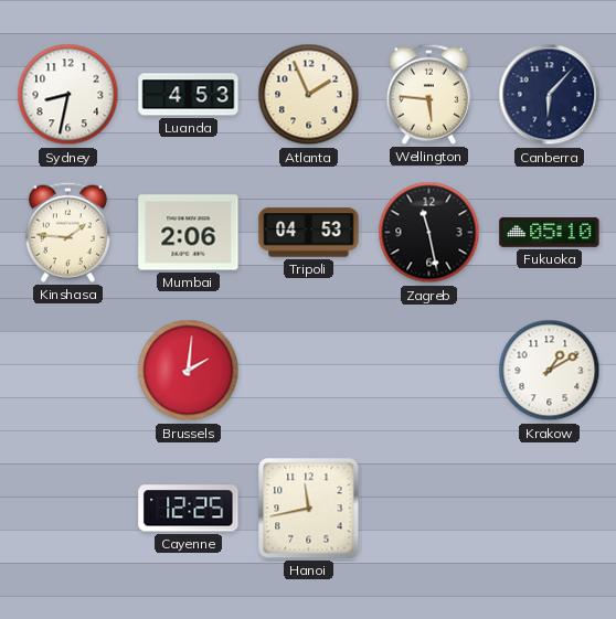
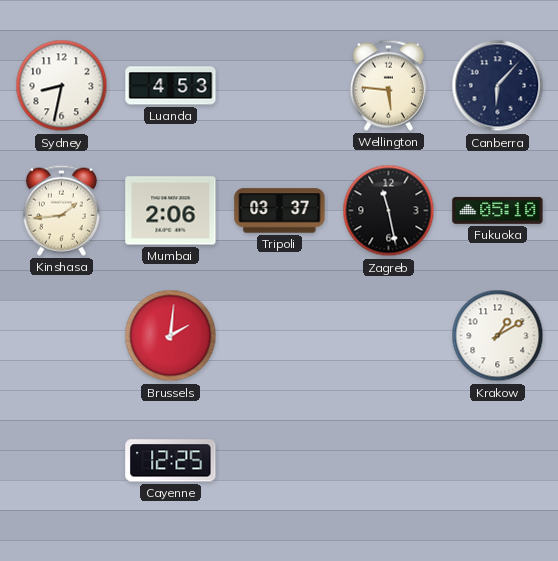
Atlanta: 1:56 -> none (309, 95)
Kinshasa: 1:46 -> 1:44 (61, 210)
Tripoli: 04:53 -> 03:37 (280, 211)
Hanoi: 11:43 -> none (309, 509)
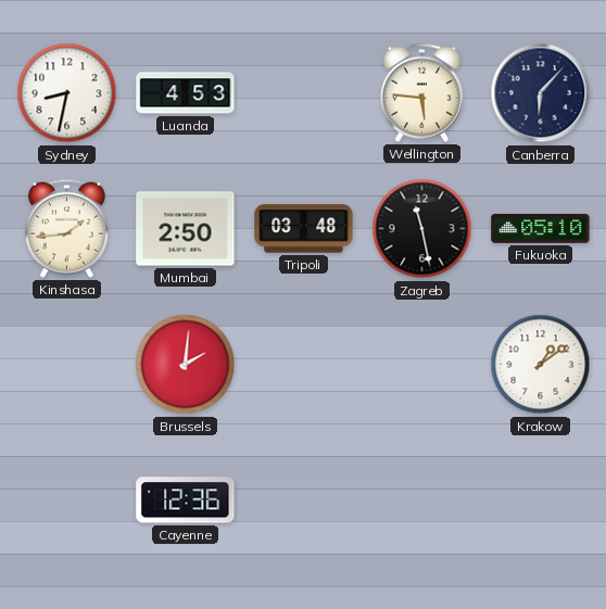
Mumbai: 2:06 -> 2:50 (186, 229)
Tripoli: 03:37 -> 03:48 (304, 229)
Krakow: 1:10 -> 1:09 (541, 365)
Cayenne: 12:25 -> 12:36 (186, 500)
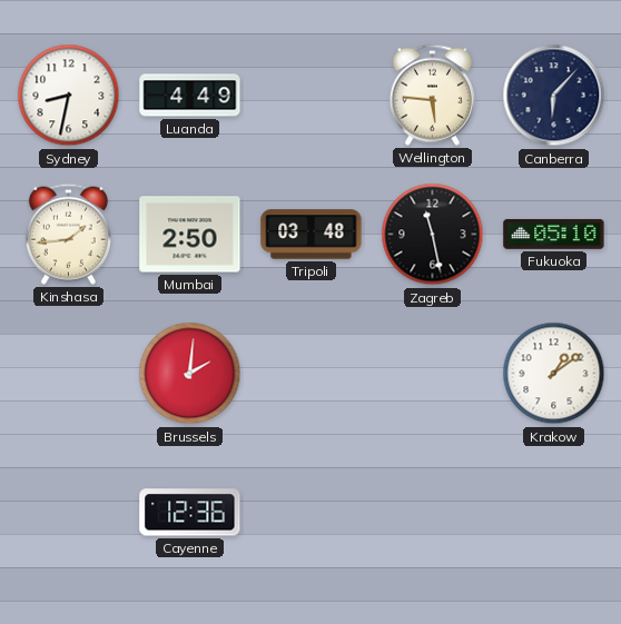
Luanda: 4:53 -> 4:49 (190, 96)
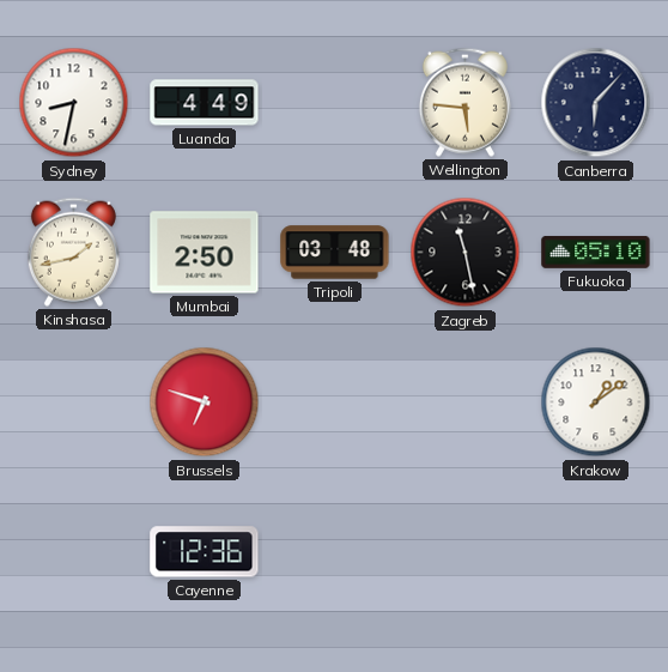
Kinshasa: 1:44 -> 1:43 (73, 252)
Brussels: 2:01 -> 6:48 (205, 402)
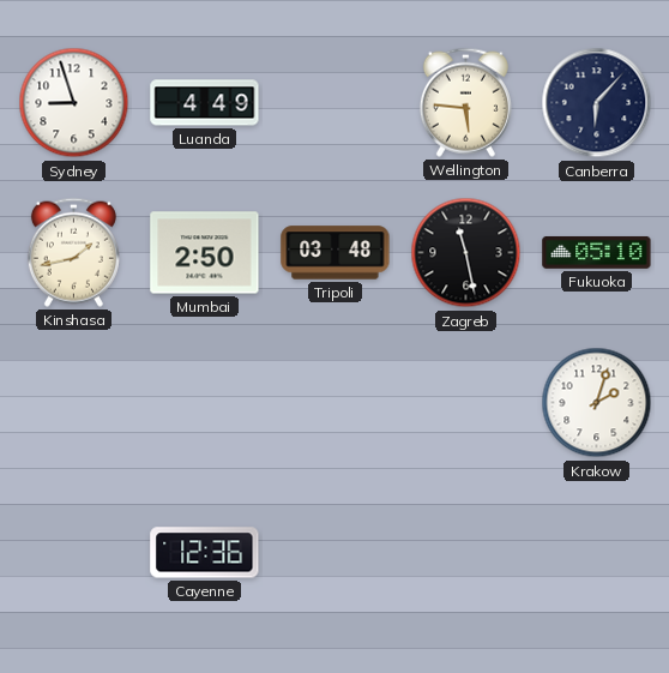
Sydney: 8:32 -> 8:57 (74, 103)
Brussels: 6:48 -> none (205, 402)
Krakow: 1:09 -> 2:03 (597, 403)
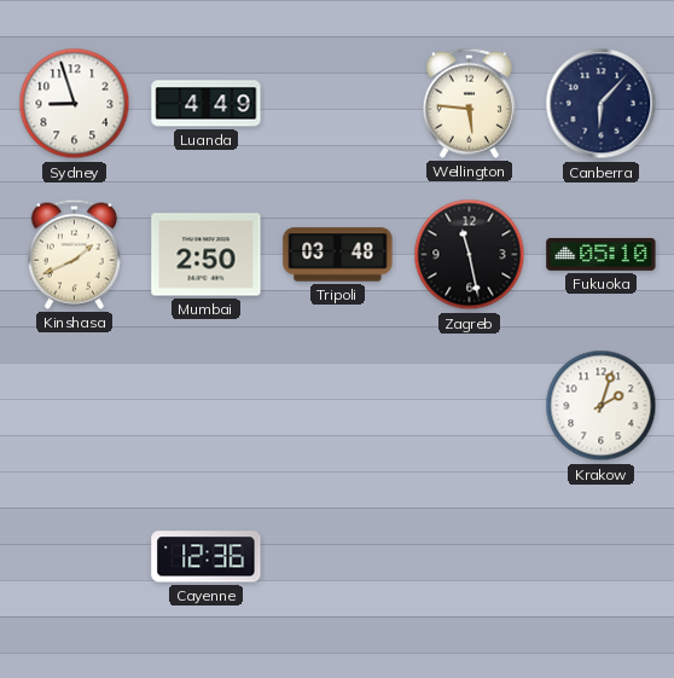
Kinshasa: 1:43 -> 1:41 (74, 254)
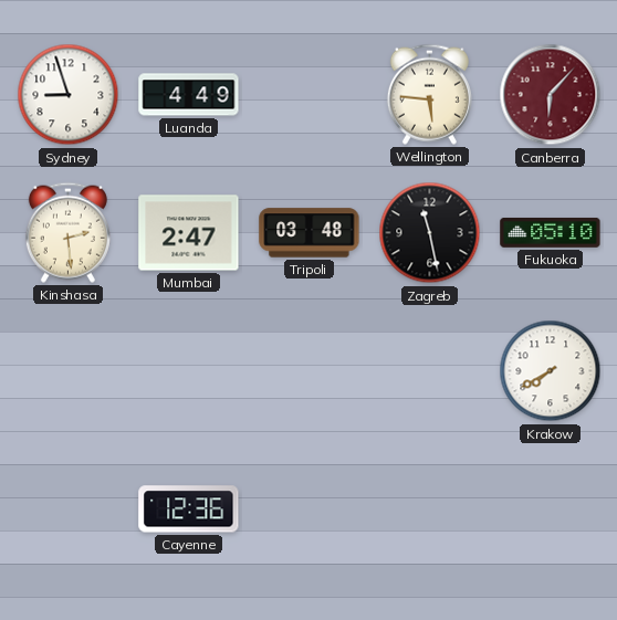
Canberra dial: navy -> burgundy (551, 95)
Kinshasa: 1:41 -> 2:29 (67, 232)
Mumbai: 2:50 -> 2:47 (189, 233)
Krakow: 2:03 -> 7:40 (551, 371)
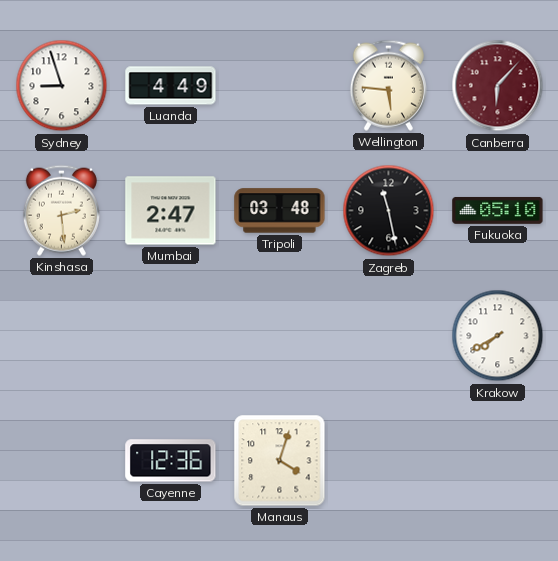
Manaus: none -> 4:03 (280, 461)
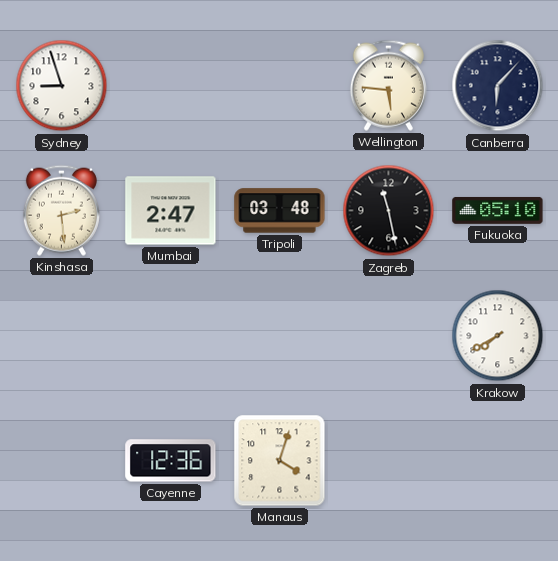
Luanda: 4:49 -> none (171, 86)
Canberra dial: burgundy -> navy (498, 86)
